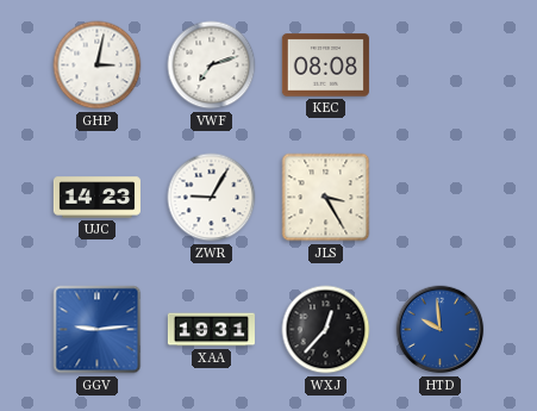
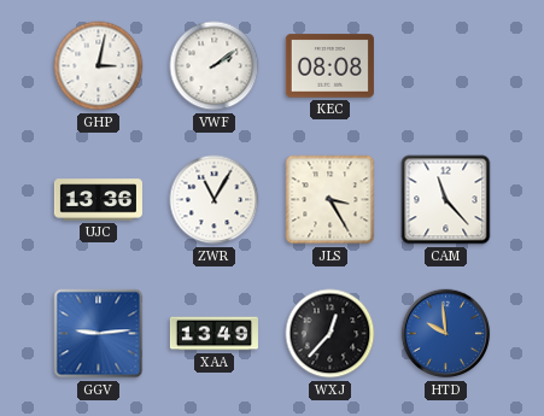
VWF: 7:12 -> 2:09 (215, 66)
UJC: 14:23 -> 13:36 (98, 200)
ZWR: 9:05 -> 11:05 (215, 200)
CAM: none -> 11:23 (446, 200)
XAA: 19:31 -> 13:49 (213, 334)
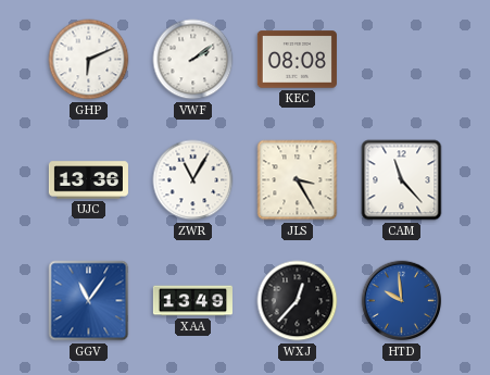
GHP: 3:02 -> 6:11 (89, 60)
GGV: 9:14 -> 11:06 (89, 301)
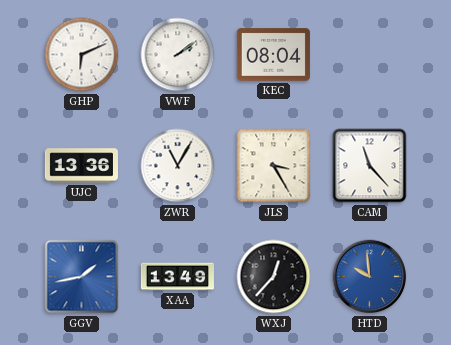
KEC: 08:08 -> 08:04 (273, 55)
GGV: 11:06 -> 1:43 (82, 277)
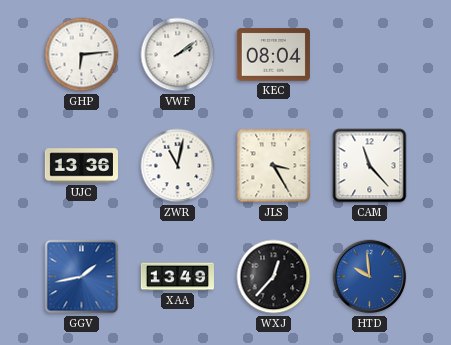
GHP: 6:11 -> 6:14 (82, 55)
ZWR: 11:05 -> 11:02 (178, 166)
